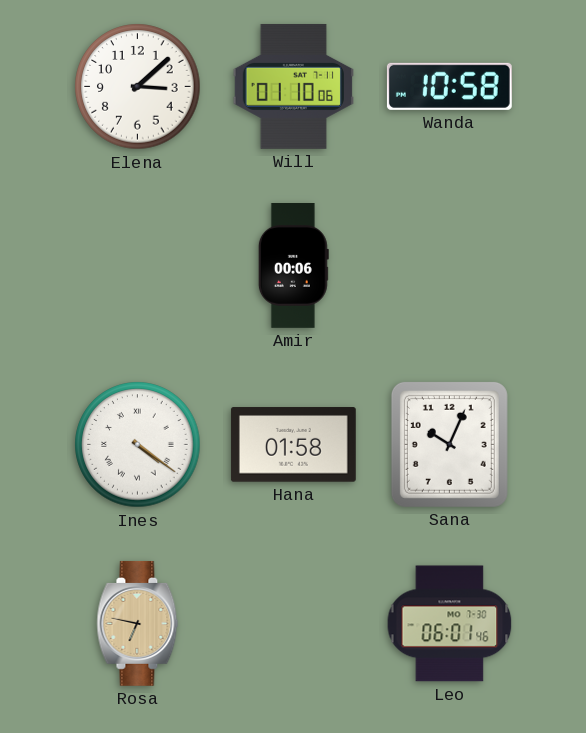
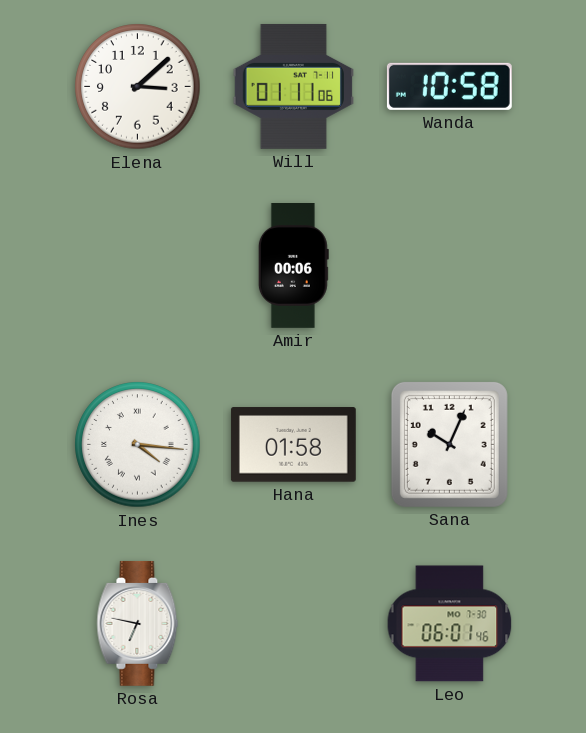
Will: 01:10 -> 01:11 (293, 86)
Ines: 4:21 -> 4:16 (138, 445)
Rosa dial: champagne -> white (138, 623)
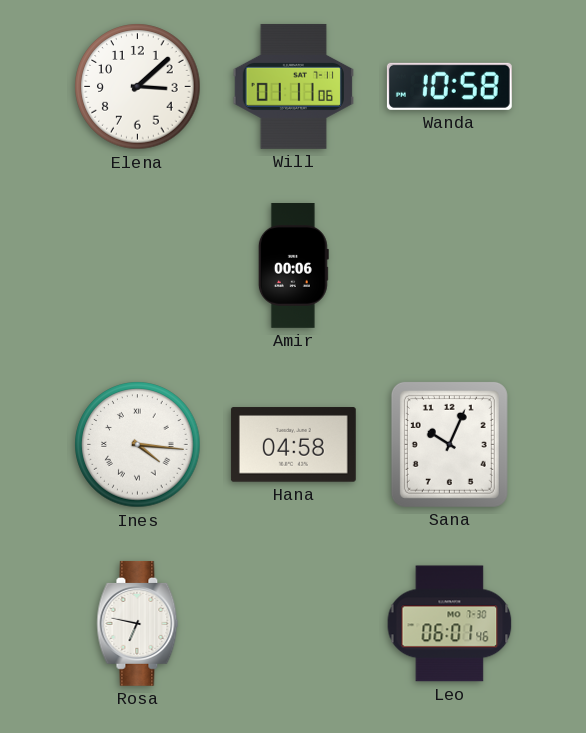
Hana: 01:58 -> 04:58 (293, 445)
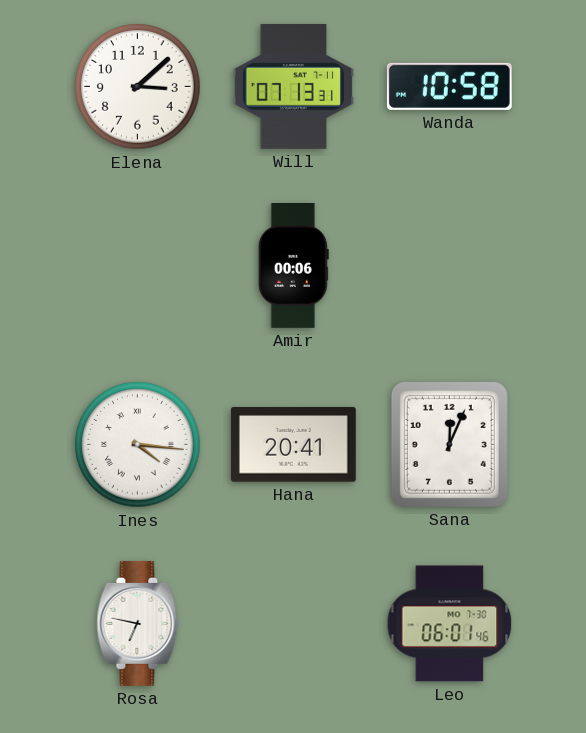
Will: 01:11 -> 07:13 (293, 86)
Hana: 04:58 -> 20:41 (293, 445)
Sana: 10:04 -> 12:04 (449, 444)
